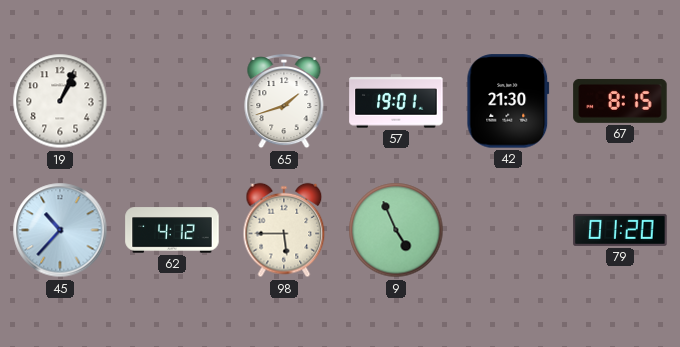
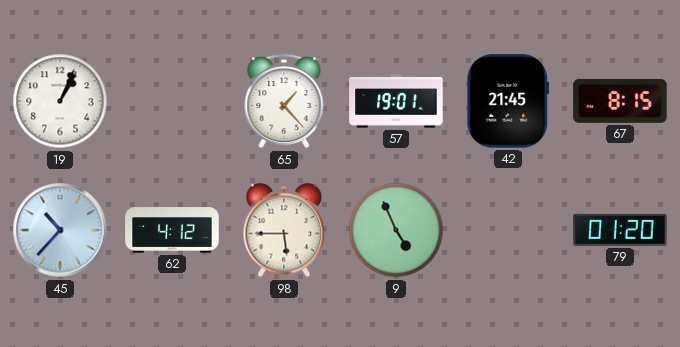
65: 1:42 -> 1:23 (284, 102)
42: 21:30 -> 21:45 (508, 101)
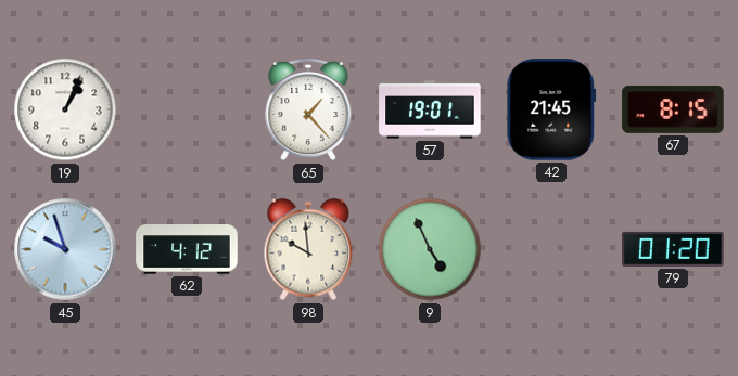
45: 10:37 -> 9:57 (65, 249)
98: 5:45 -> 9:59 (308, 249)
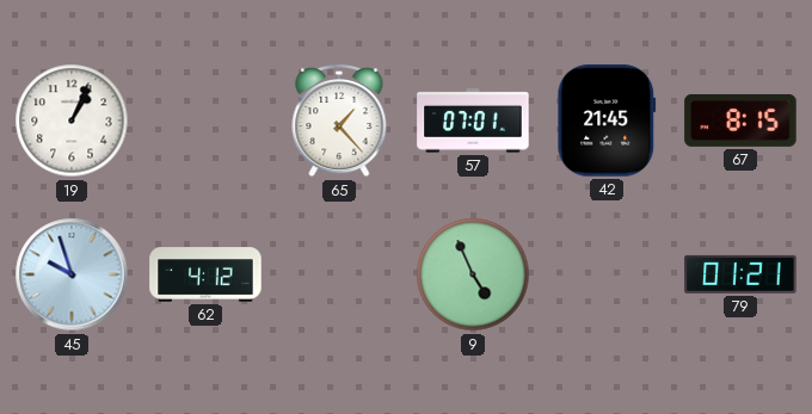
57: 19:01 -> 07:01 (473, 121)
98: 9:59 -> none (308, 249)
79: 01:20 -> 01:21 (740, 274)
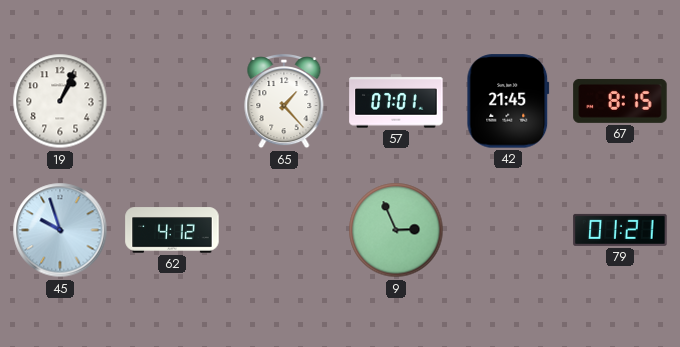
9: 4:56 -> 2:56 (396, 230)
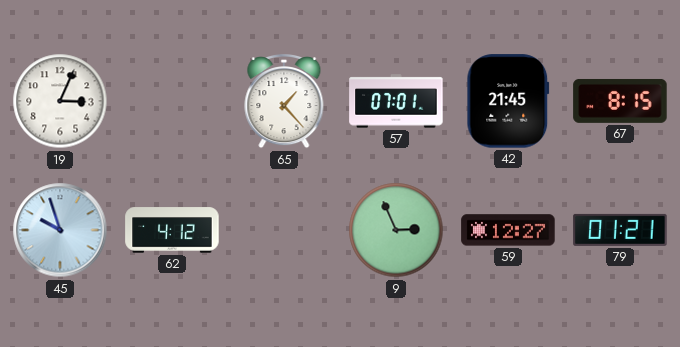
19: 1:04 -> 3:04 (60, 101)
59: none -> 12:27 (508, 230)
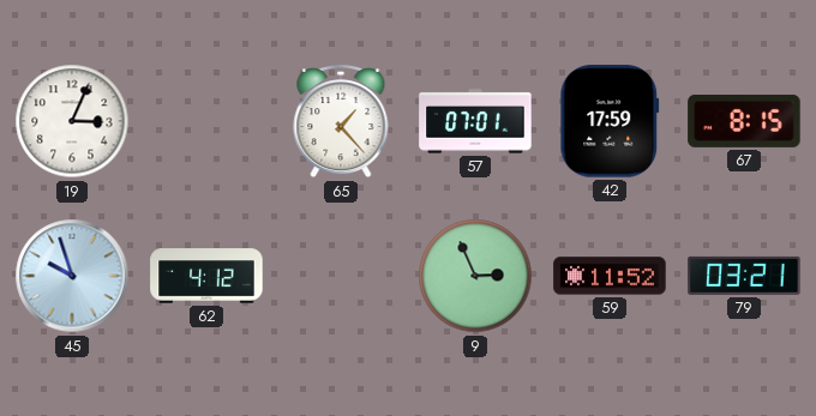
42: 21:45 -> 17:59 (610, 121)
59: 12:27 -> 11:52 (610, 276)
79: 01:21 -> 03:21 (744, 276)
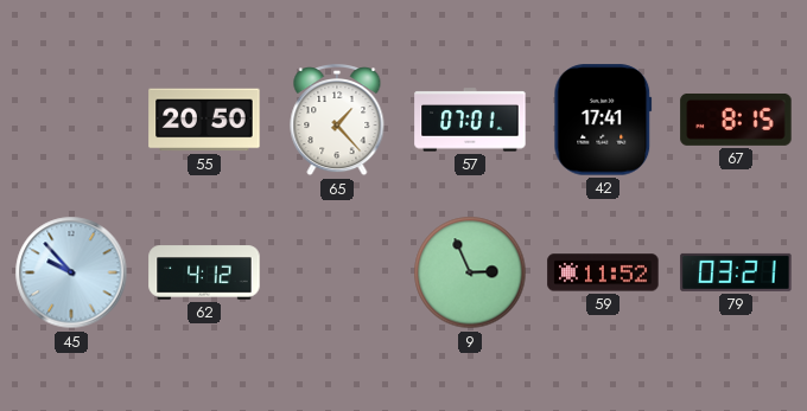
19: 3:04 -> none (72, 121)
55: none -> 20:50 (204, 120)
42: 17:59 -> 17:41 (603, 120)
45: 9:57 -> 9:53 (71, 272)
